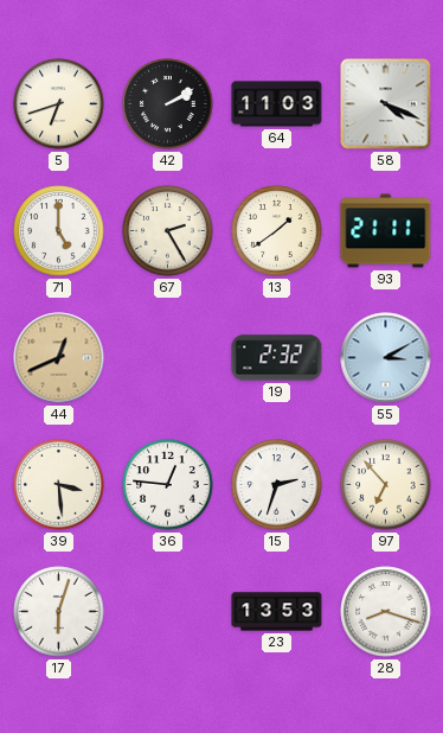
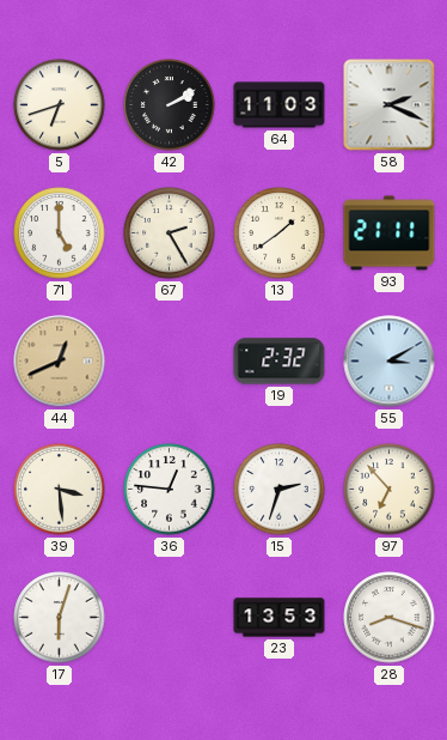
58: 4:19 -> 2:19 (390, 105)
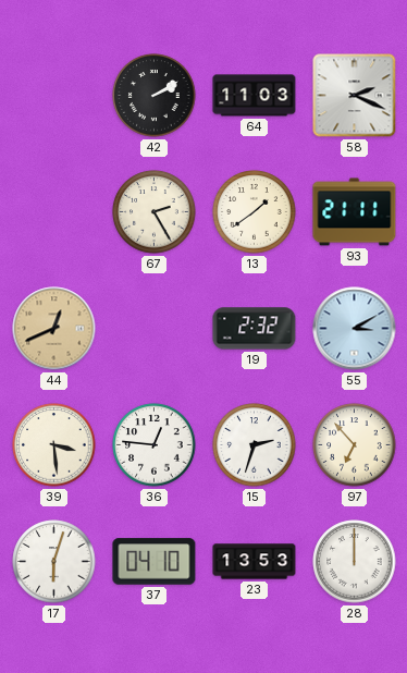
5: 6:42 -> none (60, 105)
71: 5:00 -> none (60, 233)
37: none -> 04:10 (155, 562)
28: 8:18 -> 12:00 (355, 562)
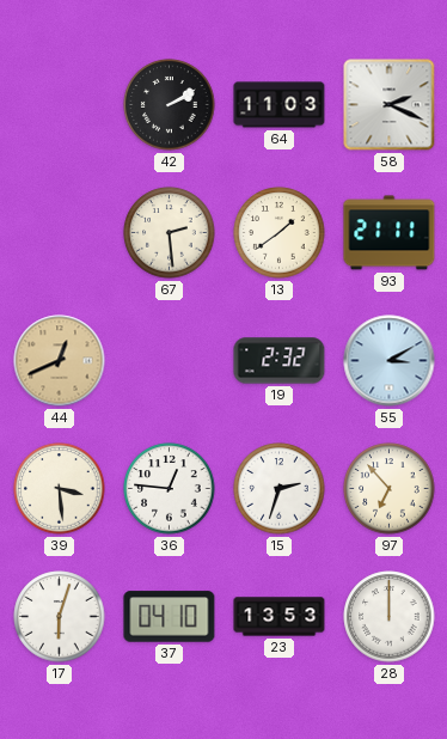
67: 2:25 -> 2:29 (170, 233)
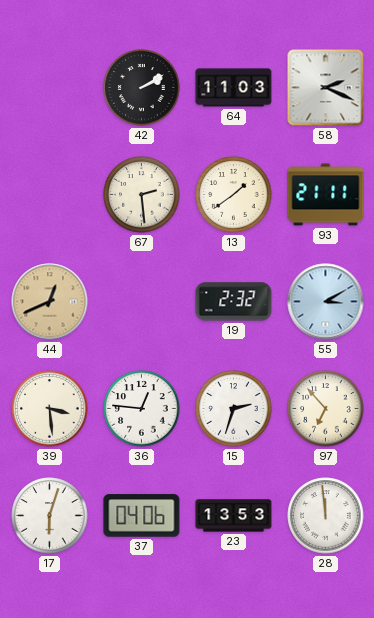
37: 04:10 -> 04:06 (142, 516)
28: 12:00 -> 11:59 (326, 516)
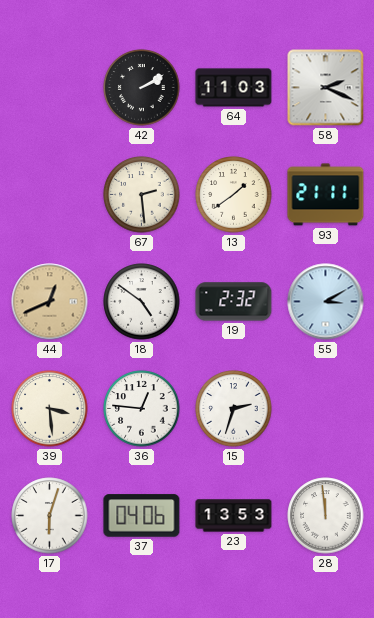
18: none -> 4:51 (142, 302)
97: 6:53 -> none (326, 409)
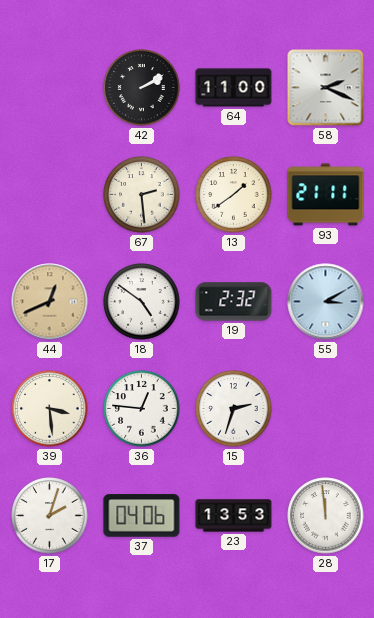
64: 11:03 -> 11:00 (234, 88)
17: 6:03 -> 2:03 (50, 516)
